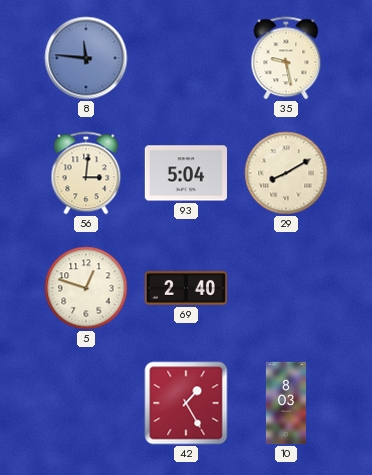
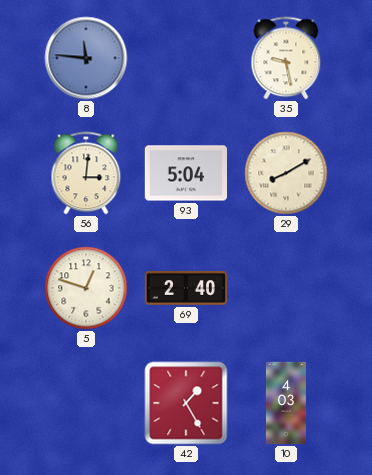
10: 8:03 -> 4:03 (286, 403)
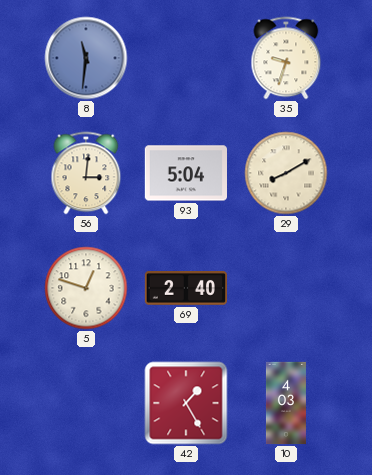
8: 11:46 -> 11:31 (86, 58)
35: 9:28 -> 9:33 (286, 58)
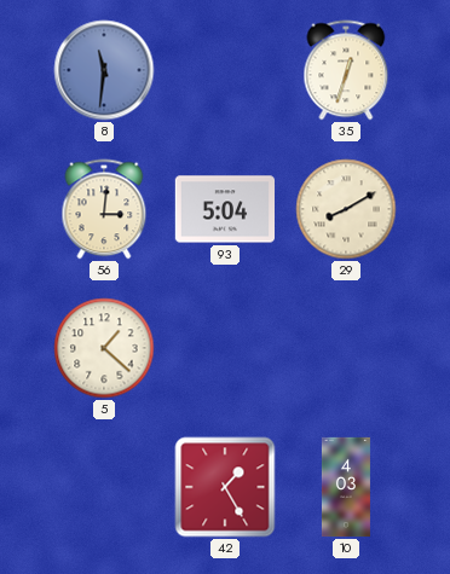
35: 9:33 -> 12:33 (346, 70)
5: 12:48 -> 1:22 (104, 348)
69: 2:40 -> none (185, 289)
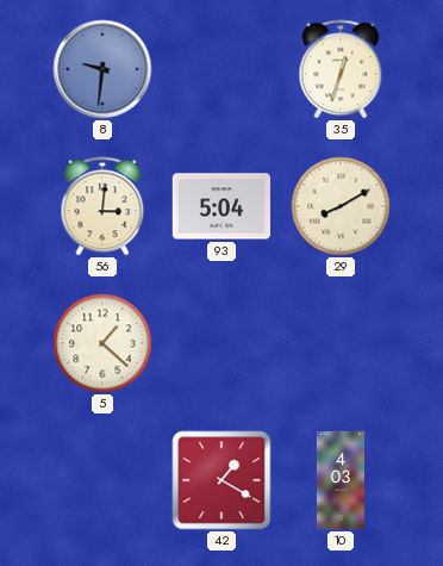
8: 11:31 -> 9:31 (102, 69)
42: 1:25 -> 1:20 (221, 480)
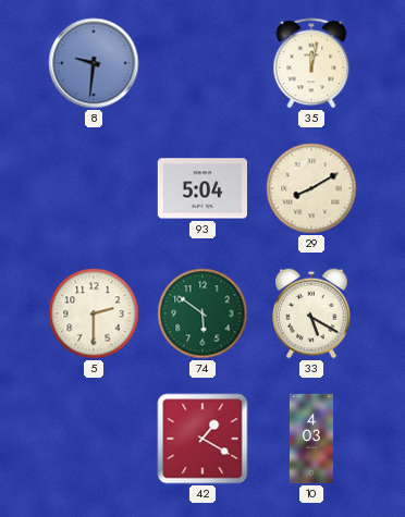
35: 12:33 -> 12:02 (311, 63)
56: 3:01 -> none (102, 206)
5: 1:22 -> 2:30 (94, 313)
74: none -> 5:51 (202, 313)
33: none -> 5:20 (311, 313)
